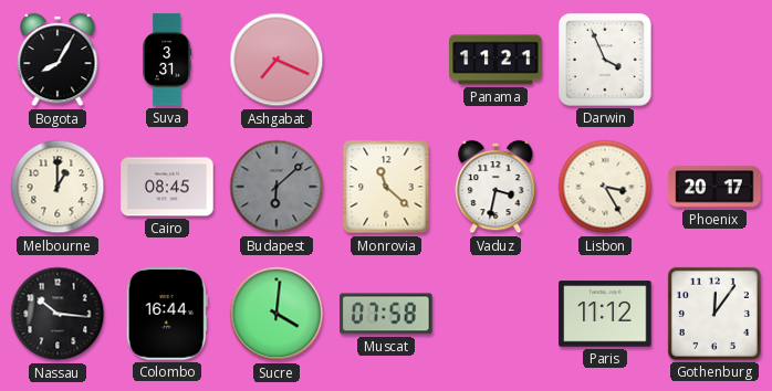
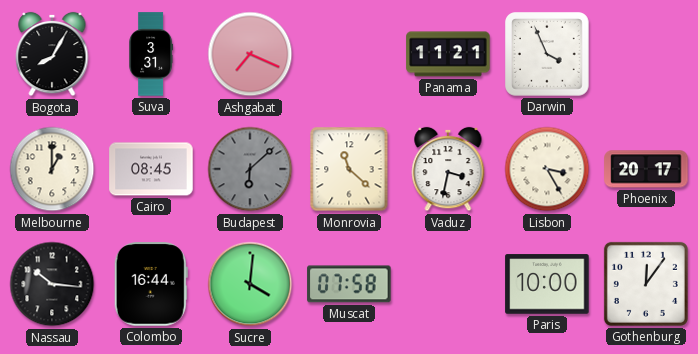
Paris: 11:12 -> 10:00 (547, 284)
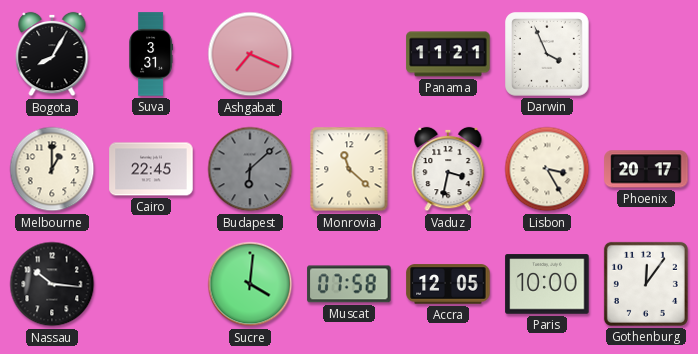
Cairo: 08:45 -> 22:45 (151, 169)
Colombo: 16:44 -> none (151, 284)
Accra: none -> 12:05 (448, 284)
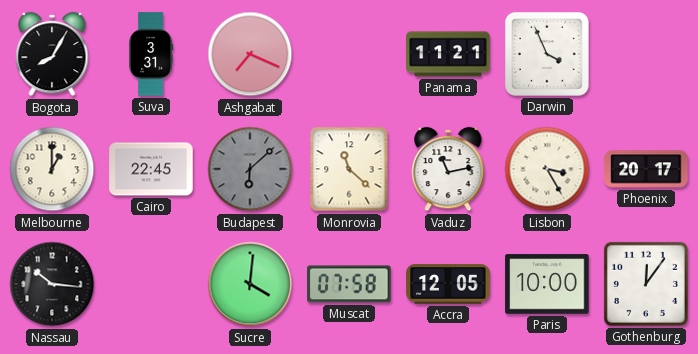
Vaduz: 3:32 -> 11:13 (448, 169)
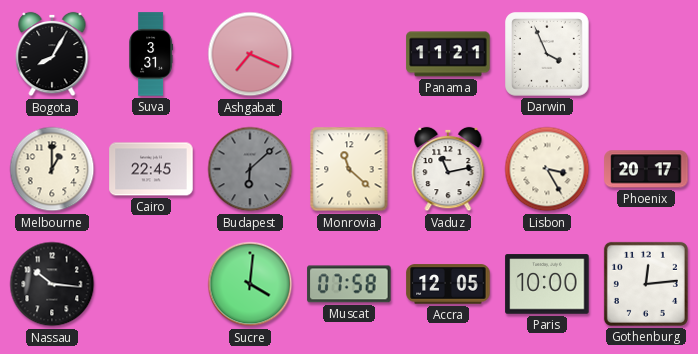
Gothenburg: 12:06 -> 12:14 (646, 284)
